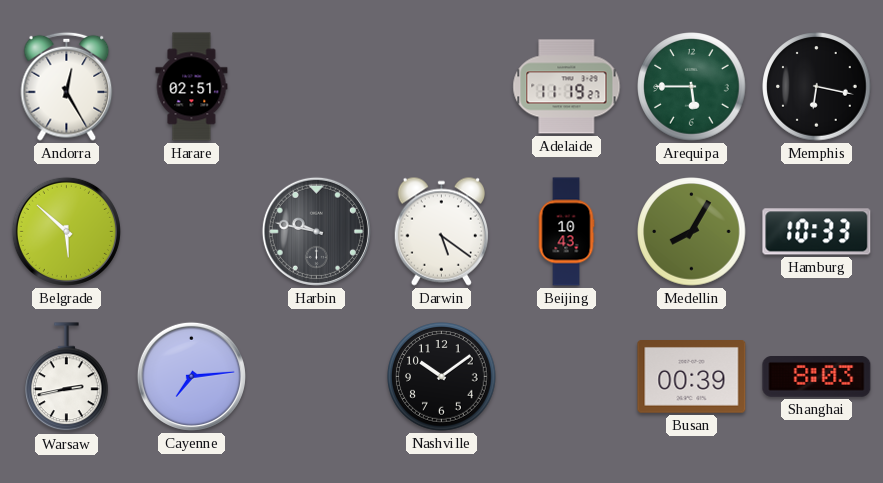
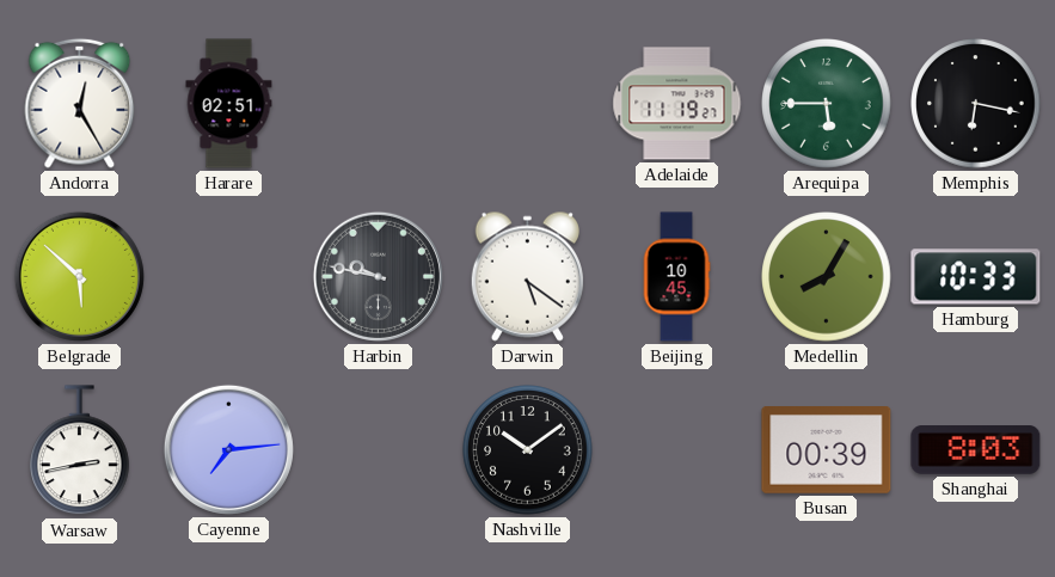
Beijing: 10:43 -> 10:45 (676, 277)
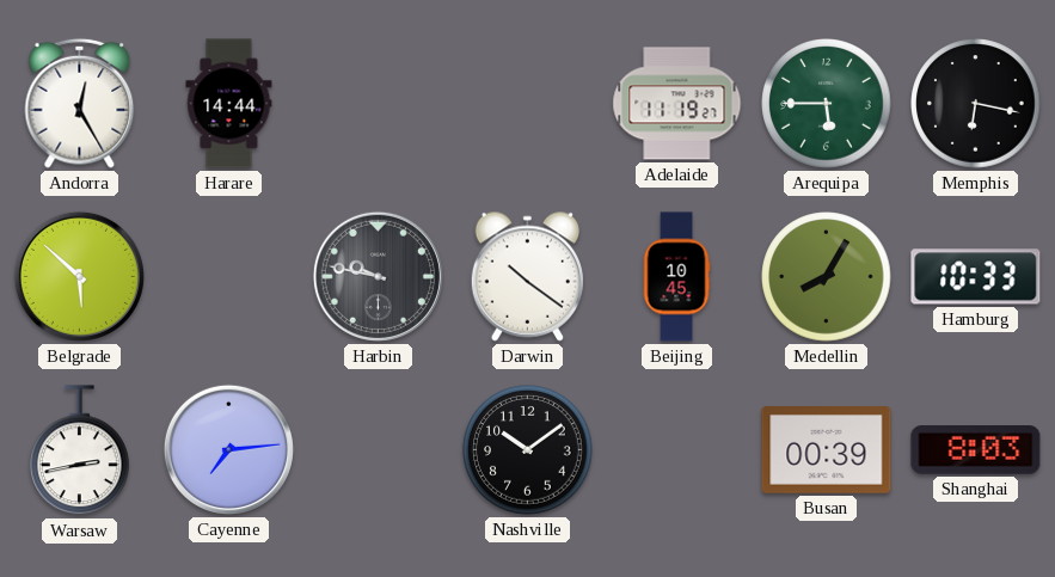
Harare: 02:51 -> 14:44 (229, 104)
Darwin: 5:21 -> 10:21 (527, 276)
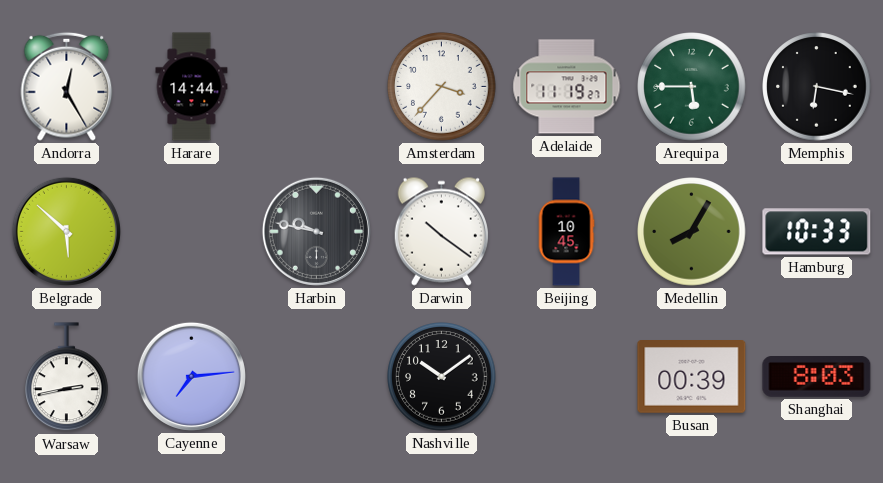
Amsterdam: none -> 3:37 (442, 87)
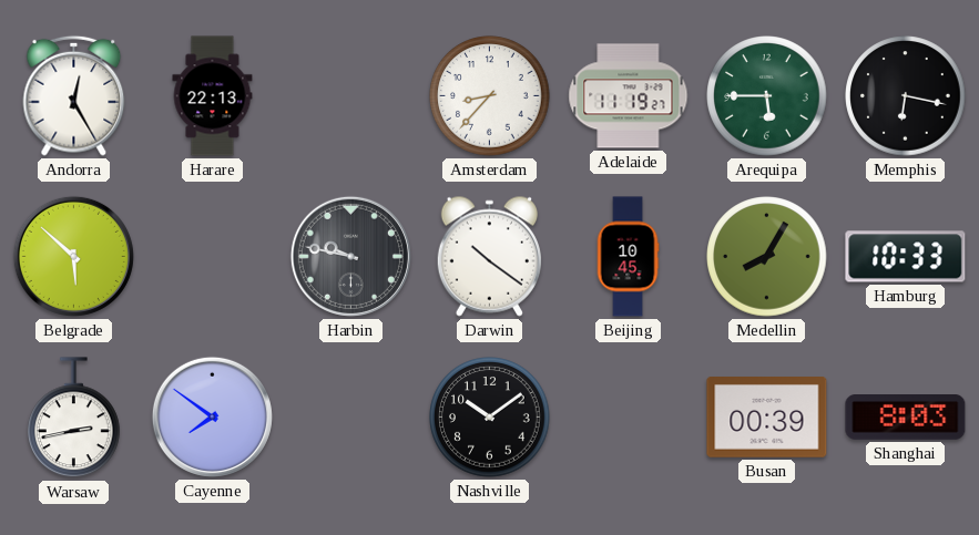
Harare: 14:44 -> 22:13 (213, 96)
Amsterdam: 3:37 -> 8:37 (490, 96)
Cayenne: 7:14 -> 7:51 (212, 416)
